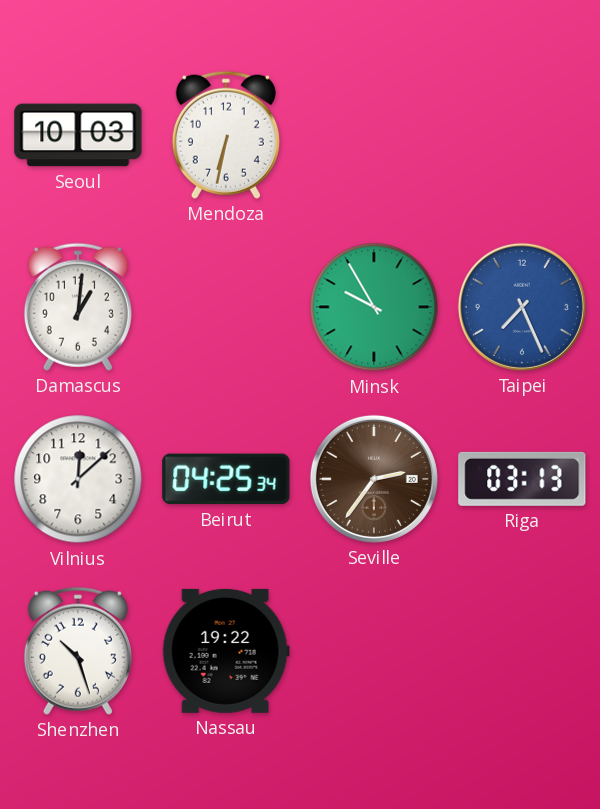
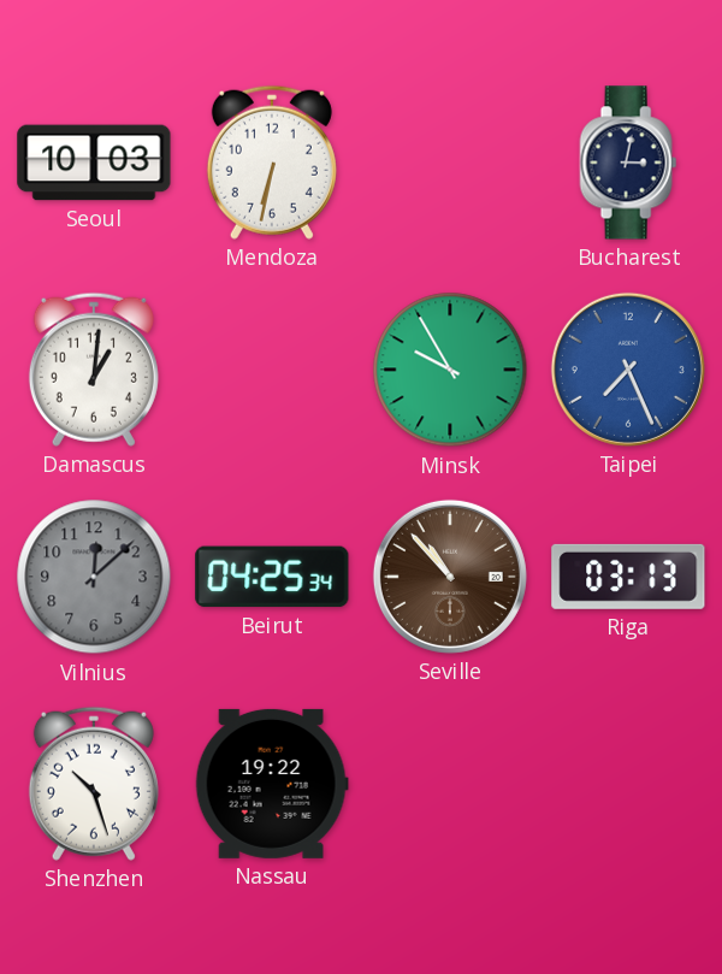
Bucharest: none -> 3:02 (628, 163)
Vilnius dial: white -> grey (94, 577)
Seville: 2:36 -> 10:53 (450, 577)
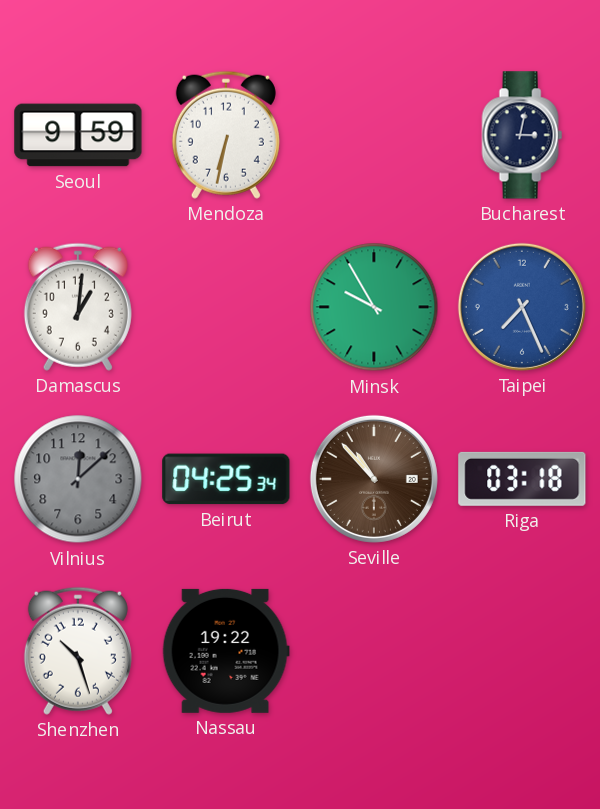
Seoul: 10:03 -> 9:59 (78, 135)
Riga: 03:13 -> 03:18 (522, 479)
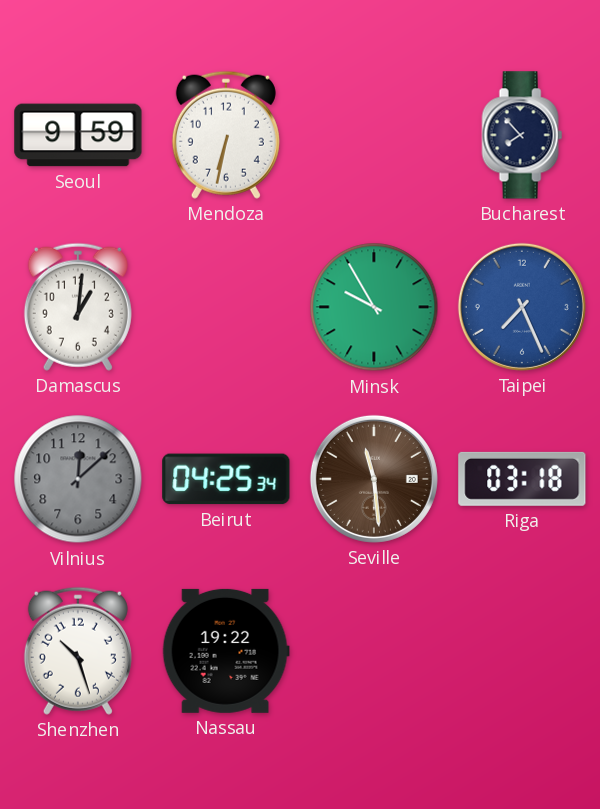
Bucharest: 3:02 -> 7:53 (522, 135)
Seville: 10:53 -> 11:29 (374, 479)
